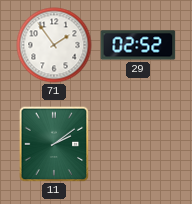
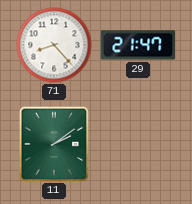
71: 1:54 -> 8:23 (54, 45)
29: 02:52 -> 21:47 (138, 45)
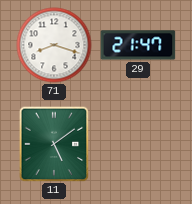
71: 8:23 -> 8:18 (54, 45)
11: 2:09 -> 5:09 (54, 144)
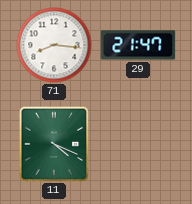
71: 8:18 -> 8:16 (54, 45)
11: 5:09 -> 4:19 (54, 144)
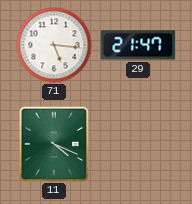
71: 8:16 -> 5:16 (54, 45)
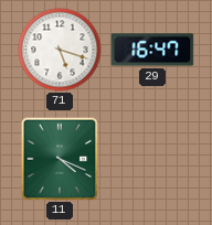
71: 5:16 -> 5:18 (60, 50)
29: 21:47 -> 16:47 (152, 50)
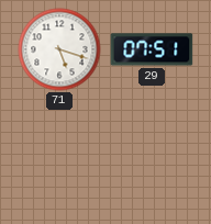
29: 16:47 -> 07:51 (152, 49)
11: 4:19 -> none (60, 159)
